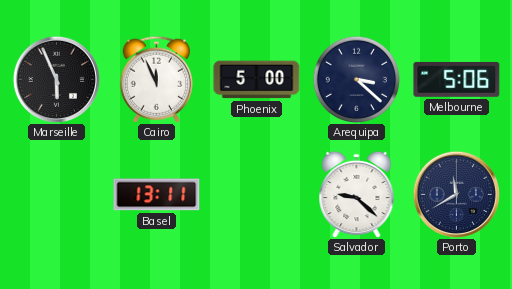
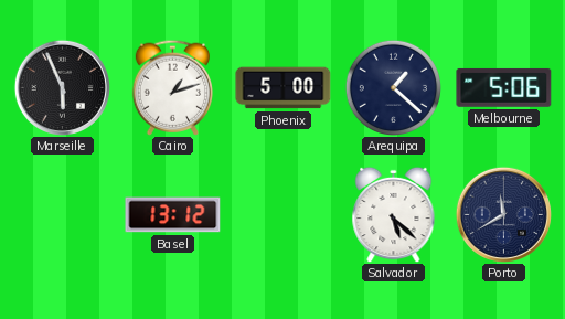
Cairo: 11:56 -> 1:12 (172, 87)
Arequipa: 3:22 -> 1:22 (393, 87)
Basel: 13:11 -> 13:12 (173, 215)
Salvador: 9:22 -> 5:22 (394, 214)
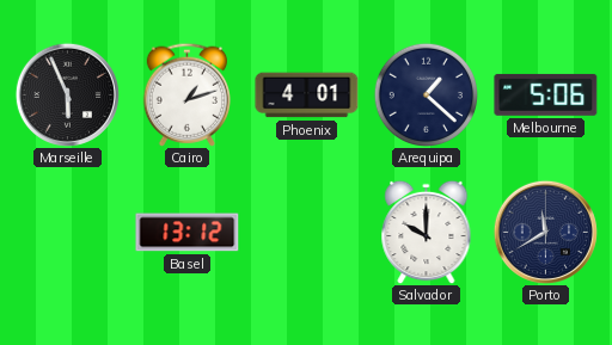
Phoenix: 5:00 -> 4:01 (307, 96)
Salvador: 5:22 -> 10:00 (427, 232)
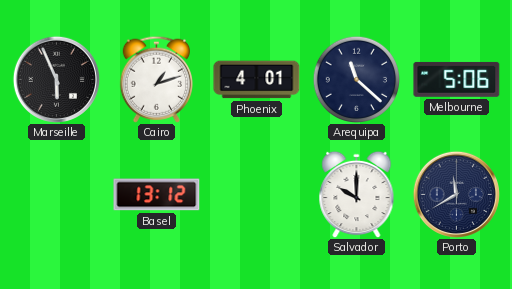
Arequipa: 1:22 -> 11:22 (356, 79)
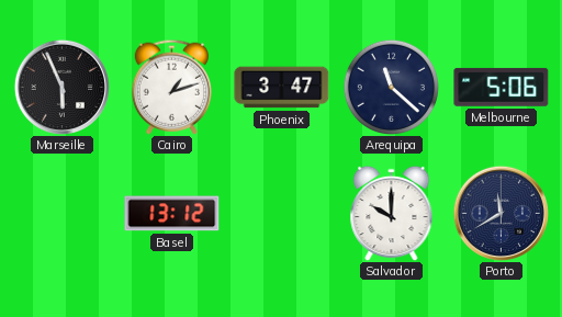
Phoenix: 4:01 -> 3:47 (282, 88)
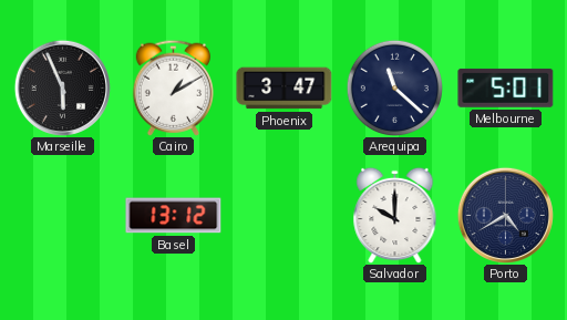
Cairo: 1:12 -> 1:10 (173, 87)
Melbourne: 5:06 -> 5:01 (506, 87)
Porto: 11:40 -> 4:40 (505, 215)
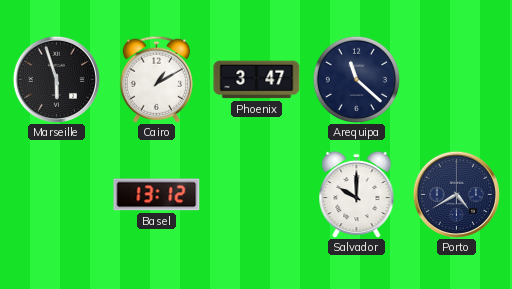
Marseille: 5:56 -> 5:57 (56, 79)
Melbourne: 5:01 -> none (506, 87)
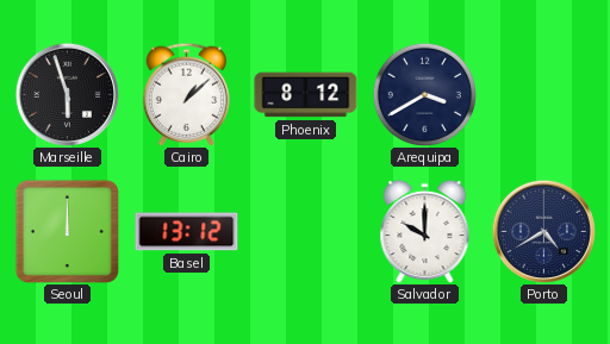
Cairo: 1:10 -> 1:08 (186, 94)
Phoenix: 3:47 -> 8:12 (306, 95)
Arequipa: 11:22 -> 3:40 (424, 94)
Seoul: none -> 12:00 (67, 231)
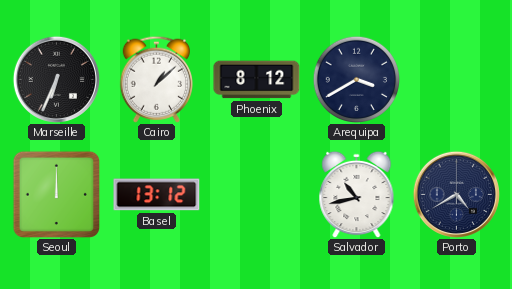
Marseille: 5:57 -> 6:34 (56, 79)
Salvador: 10:00 -> 10:43 (357, 194)
